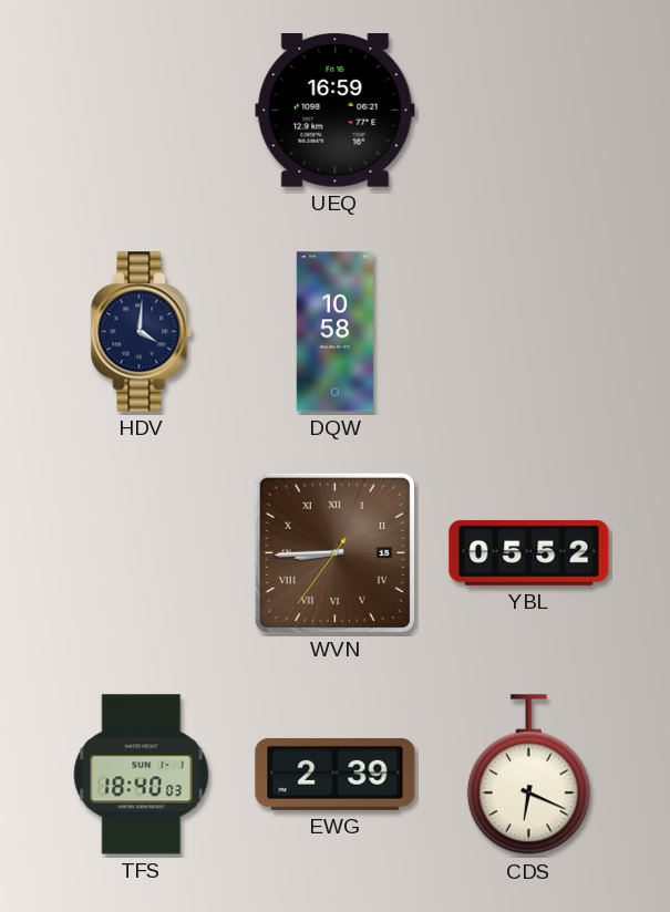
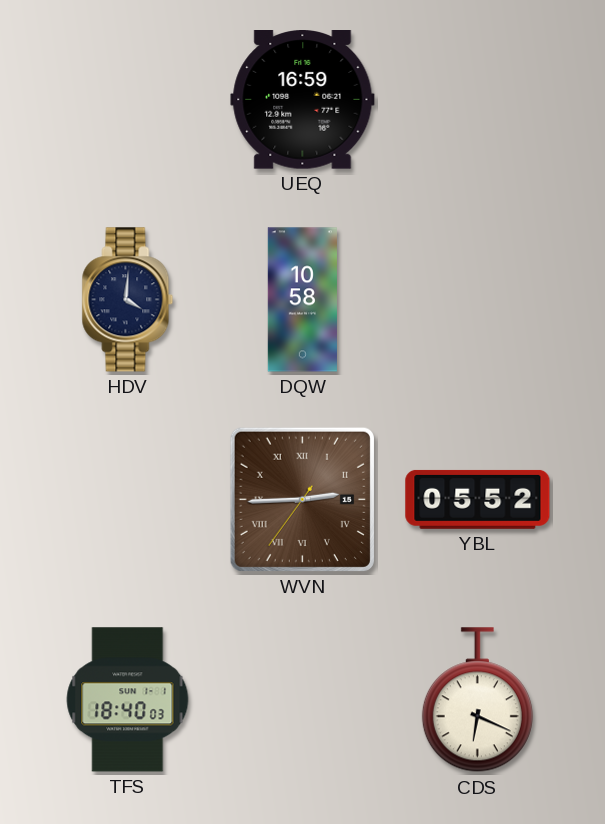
WVN: 8:44 -> 2:44 (302, 499)
EWG: 2:39 -> none (336, 774)
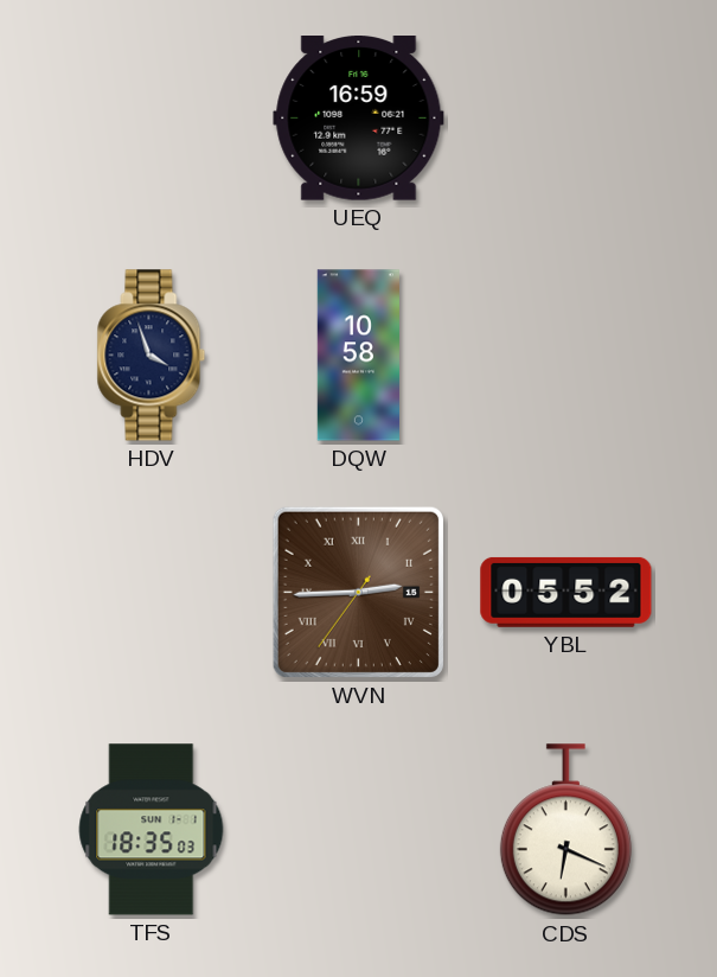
HDV: 4:01 -> 3:57 (152, 356)
TFS: 18:40 -> 18:35 (152, 830)
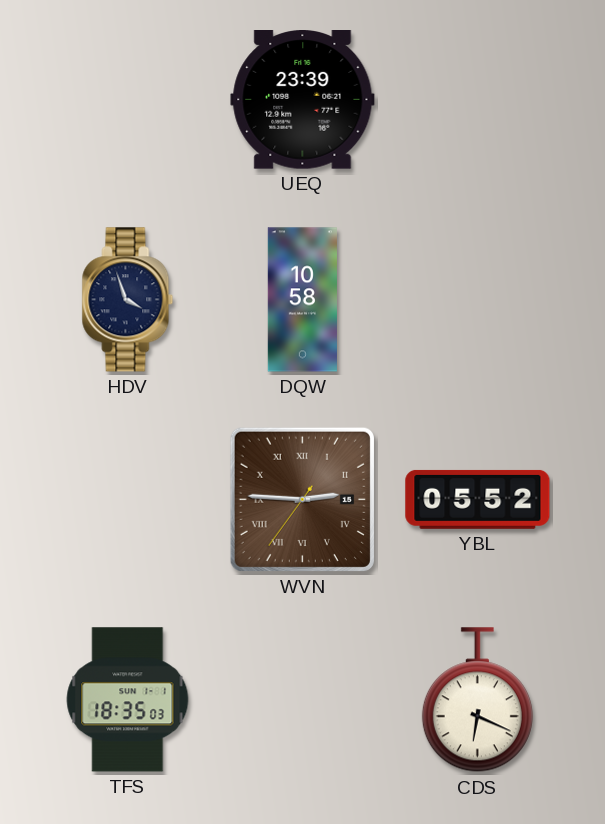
UEQ: 16:59 -> 23:39 (303, 100)
WVN: 2:44 -> 2:45 (302, 499)
